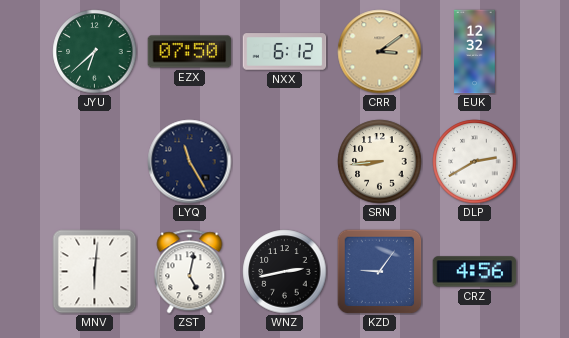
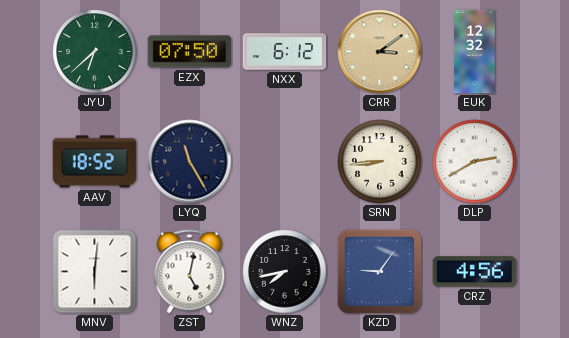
AAV: none -> 18:52 (95, 162)
WNZ: 2:43 -> 7:43 (285, 272)
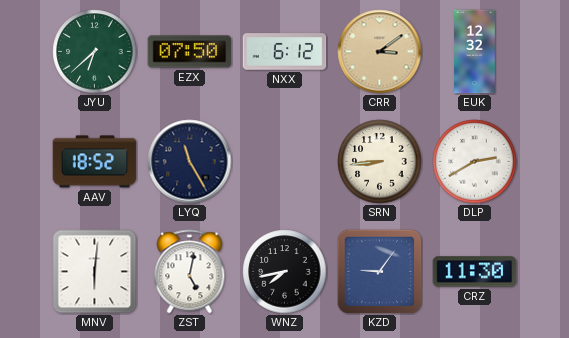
CRZ: 4:56 -> 11:30 (475, 272)
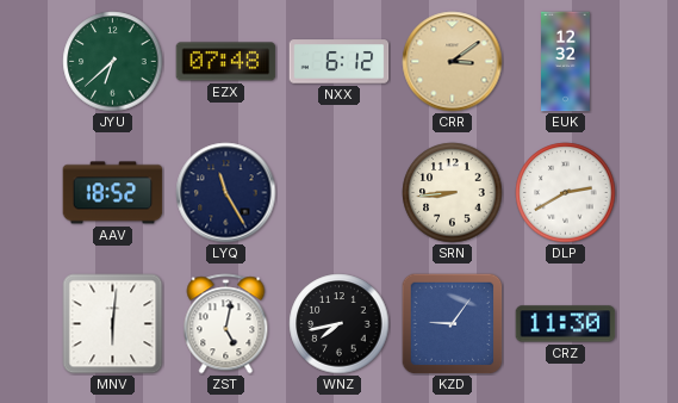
EZX: 07:50 -> 07:48 (226, 62)
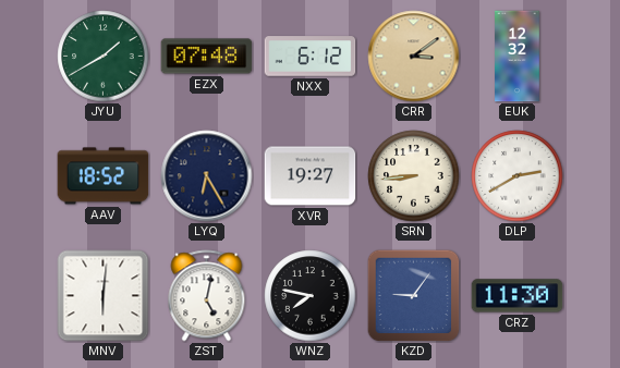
JYU: 6:38 -> 1:40 (104, 57)
LYQ: 11:25 -> 6:25 (207, 176)
XVR: none -> 19:27 (311, 176)
WNZ: 7:43 -> 7:47 (311, 296)
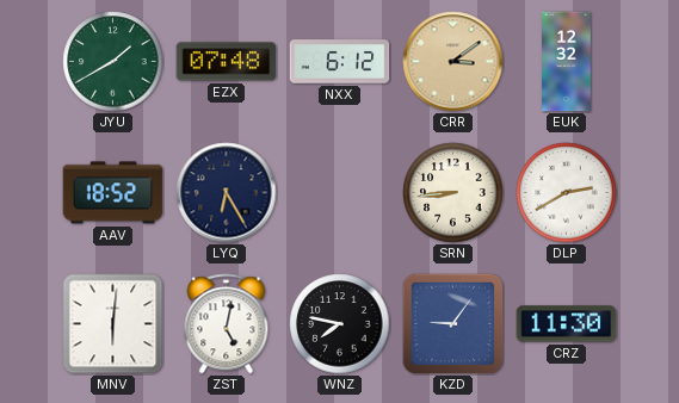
XVR: 19:27 -> none (311, 176)
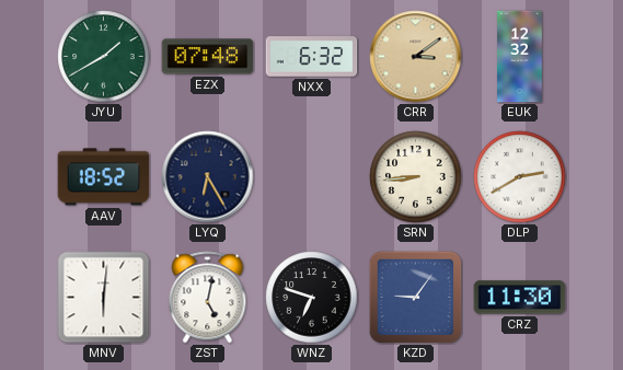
NXX: 6:12 -> 6:32 (312, 57)
WNZ: 7:47 -> 6:48 (312, 298)
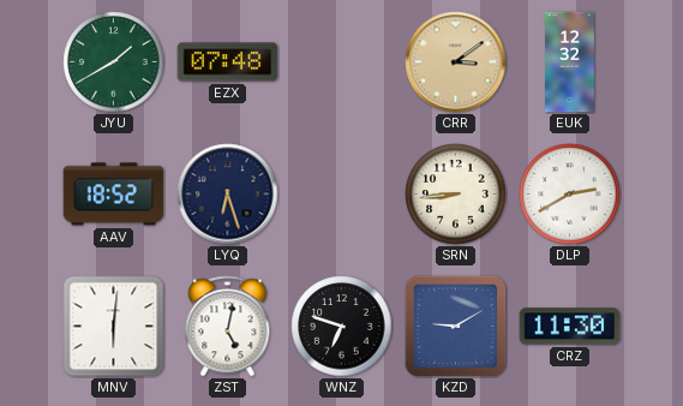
NXX: 6:32 -> none (312, 57)
LYQ: 6:25 -> 6:27 (228, 195)
KZD: 9:06 -> 9:10 (455, 326)
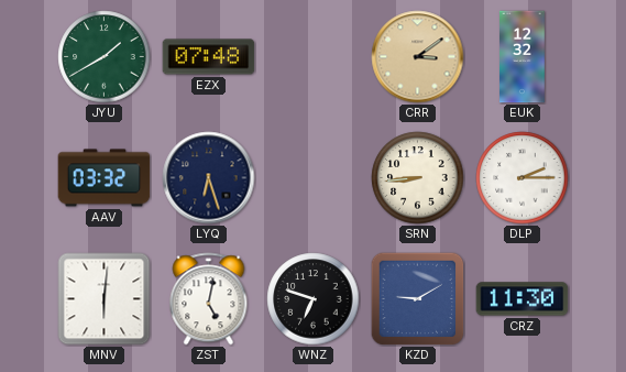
AAV: 18:52 -> 03:32 (105, 178)
DLP: 2:40 -> 2:15 (523, 178)
